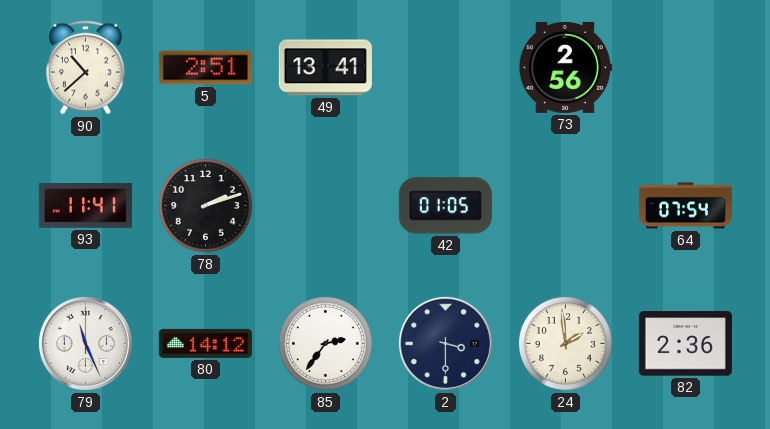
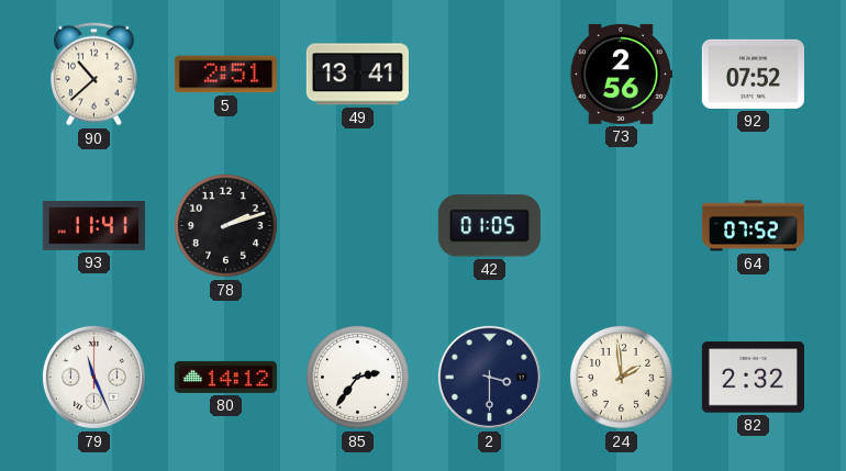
92: none -> 07:52 (753, 74)
64: 07:54 -> 07:52 (753, 226)
82: 2:36 -> 2:32 (753, 378)
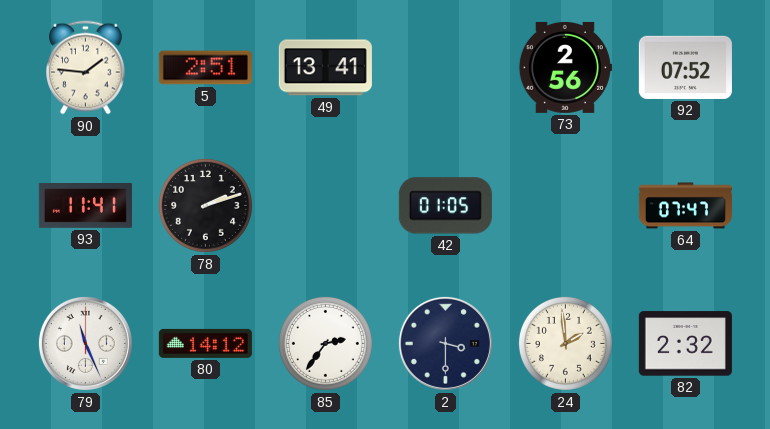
90: 10:38 -> 1:46 (86, 68)
64: 07:52 -> 07:47 (685, 206)
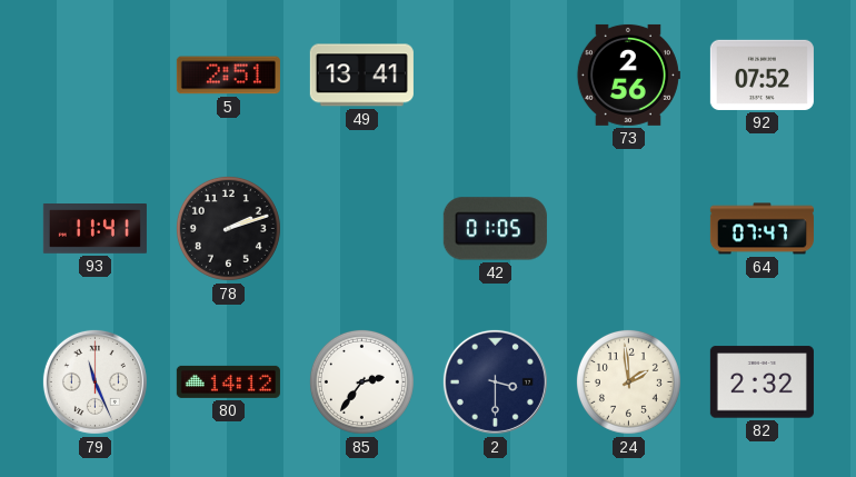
90: 1:46 -> none (86, 68)
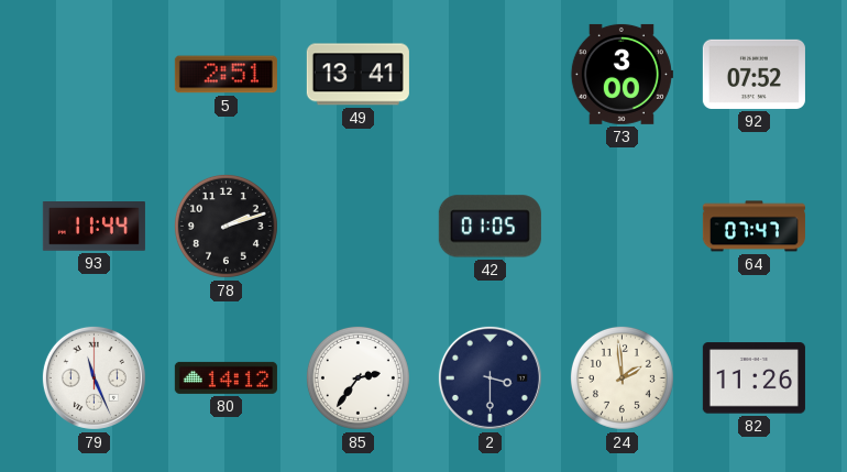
73: 2:56 -> 3:00 (621, 74)
93: 11:41 -> 11:44 (94, 227)
82: 2:32 -> 11:26 (754, 378)
